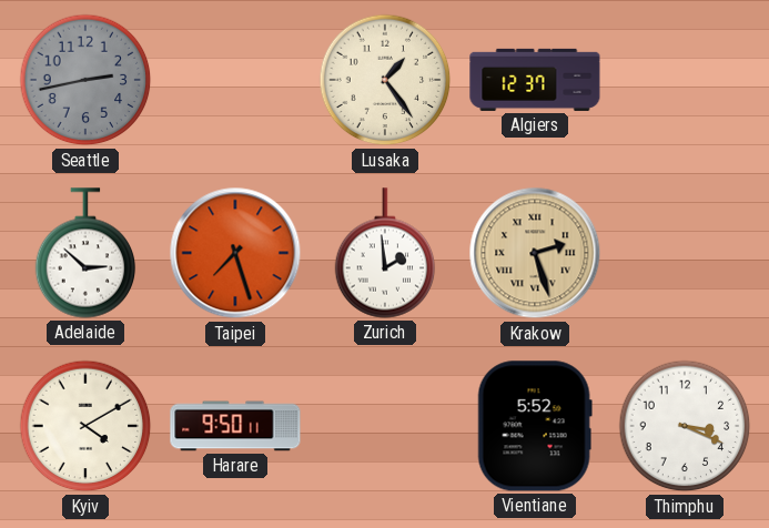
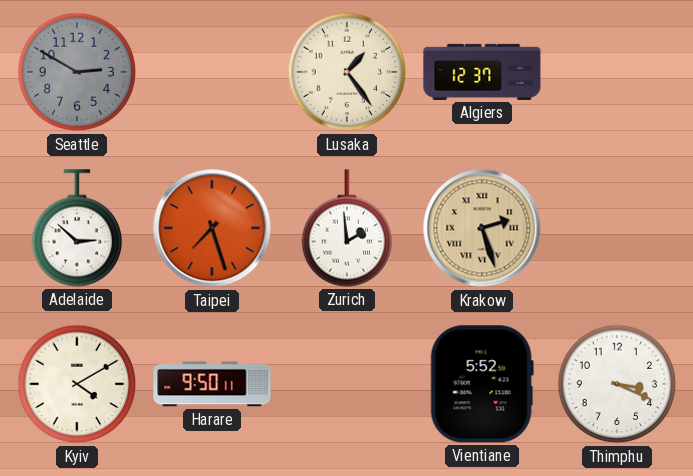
Seattle: 2:43 -> 2:50 (77, 72)
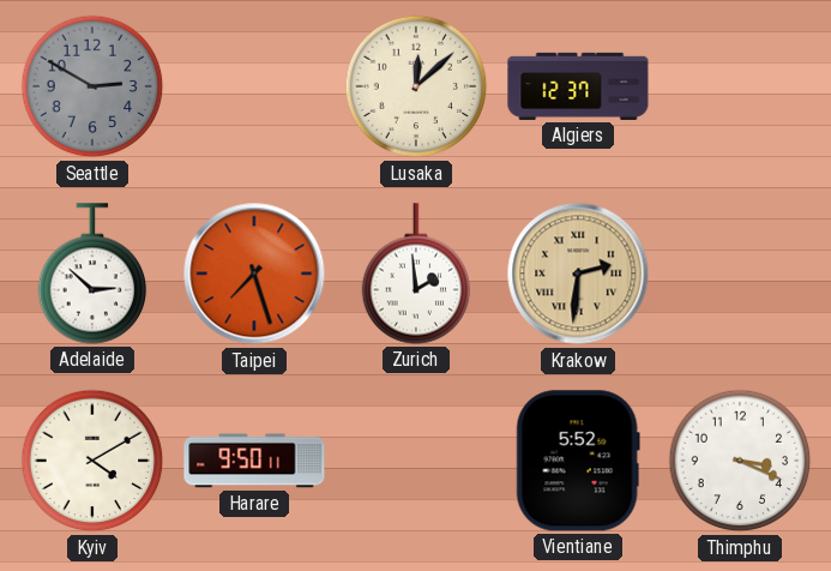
Lusaka: 1:24 -> 12:08 (416, 86)
Krakow: 2:27 -> 2:31 (578, 274)
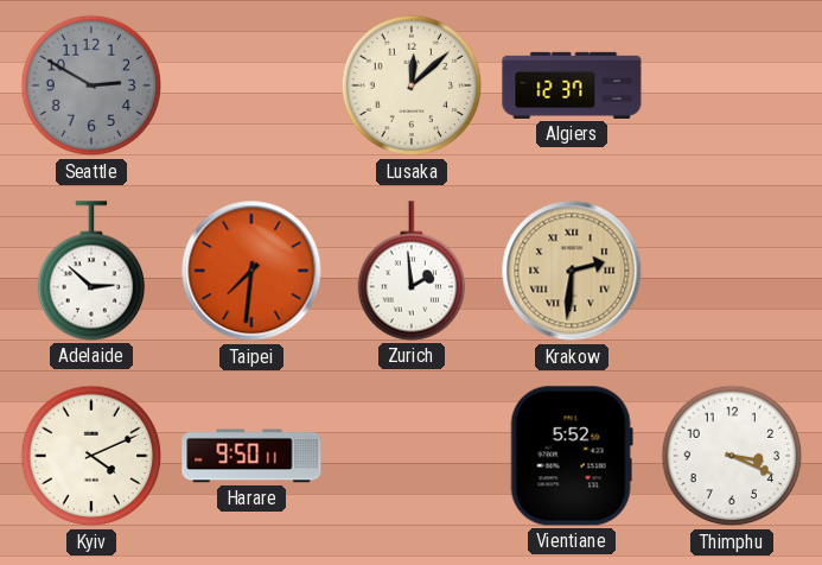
Taipei: 7:27 -> 7:31 (251, 271)
Kyiv: 4:10 -> 4:11 (91, 456)
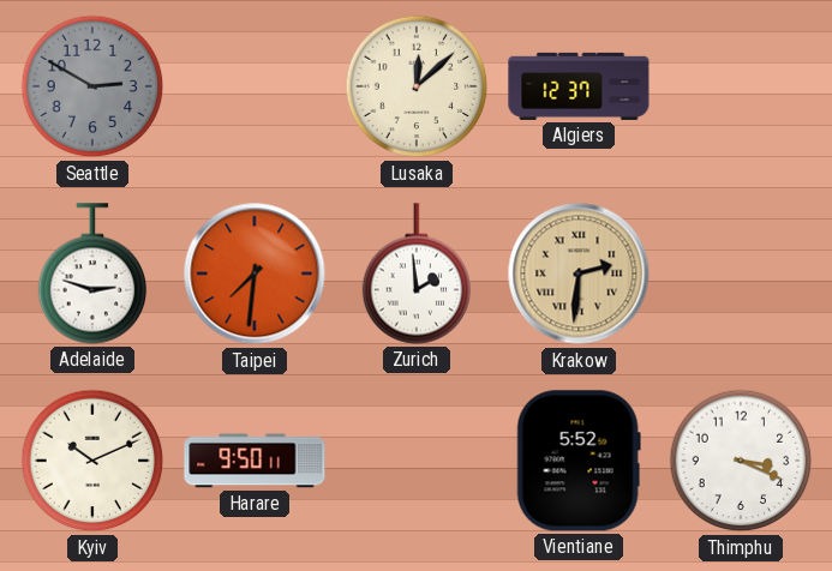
Adelaide: 2:52 -> 2:48 (92, 274)
Kyiv: 4:11 -> 10:11 (92, 461)
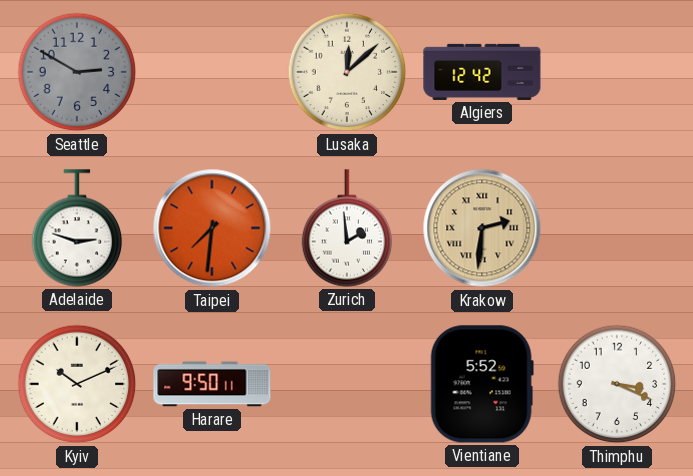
Algiers: 12:37 -> 12:42 (482, 72)
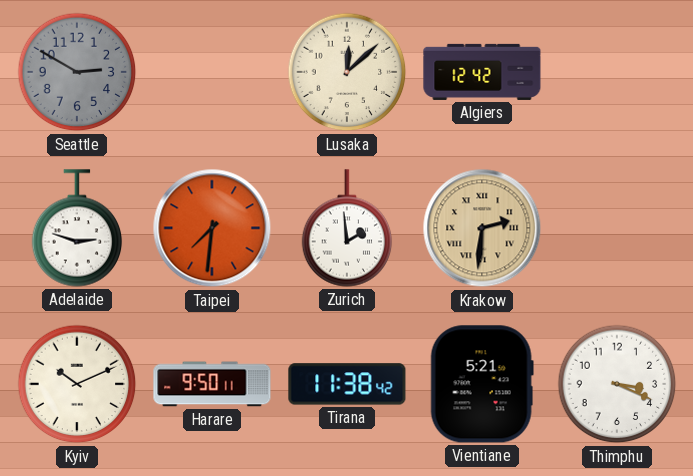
Tirana: none -> 11:38 (347, 384)
Vientiane: 5:52 -> 5:21 (482, 384)
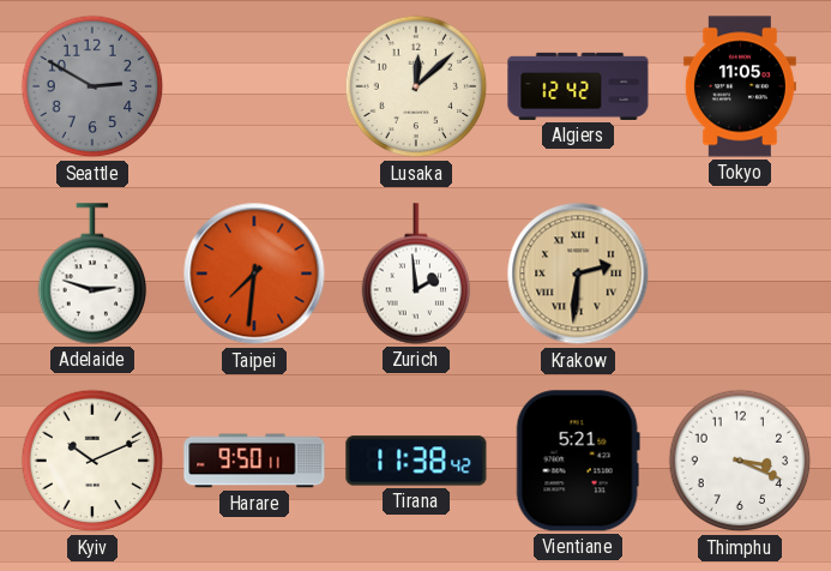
Tokyo: none -> 11:05 (740, 86)
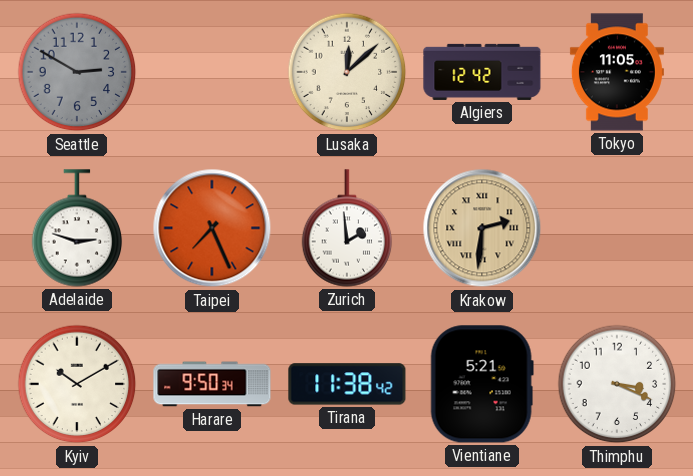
Taipei: 7:31 -> 7:26 (212, 228)
Kyiv: 10:11 -> 10:10 (77, 384)
Harare: 9:50:11 -> 9:50:34 (212, 384)
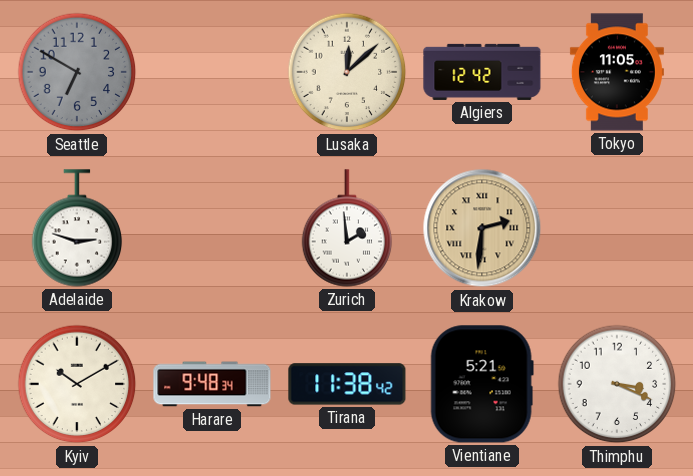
Seattle: 2:50 -> 6:50 (77, 72)
Taipei: 7:26 -> none (212, 228)
Harare: 9:50 -> 9:48 (212, 384)
